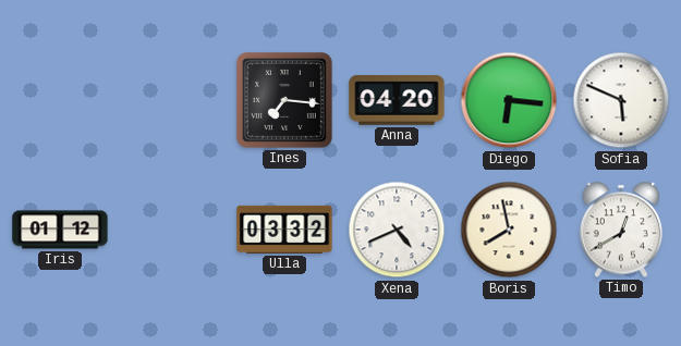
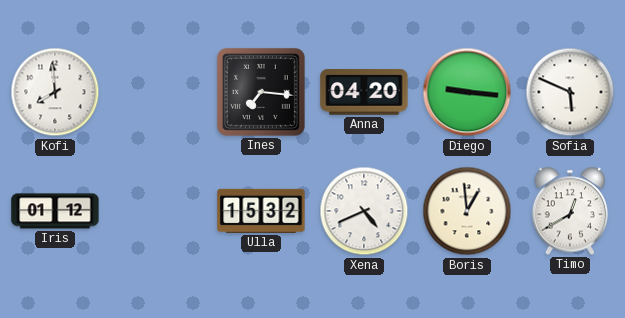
Kofi: none -> 7:59 (55, 92)
Diego: 6:16 -> 9:16 (467, 92)
Ulla: 03:32 -> 15:32 (261, 211)
Boris: 7:58 -> 12:59 (467, 211)
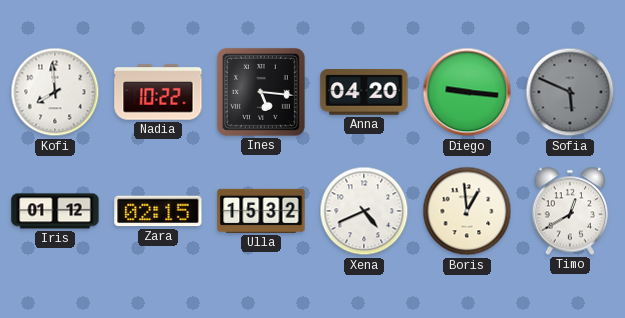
Nadia: none -> 10:22 (158, 92)
Ines: 7:16 -> 5:16 (261, 92)
Sofia dial: white -> grey (570, 92)
Zara: none -> 02:15 (158, 211)
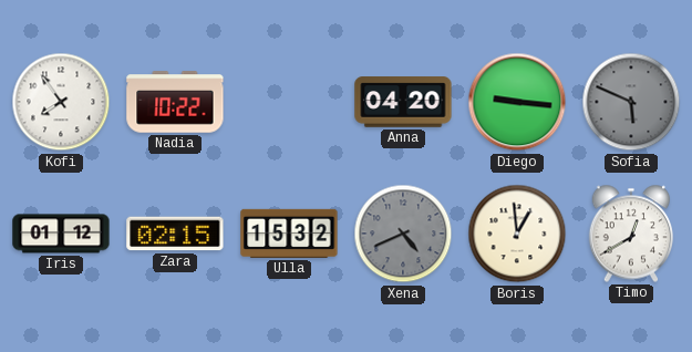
Kofi: 7:59 -> 7:54 (61, 102)
Ines: 5:16 -> none (261, 92)
Xena dial: white -> grey (403, 234)
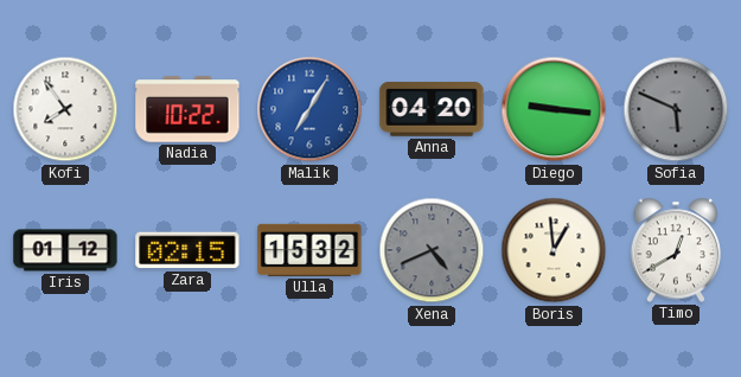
Malik: none -> 7:05 (309, 109)
